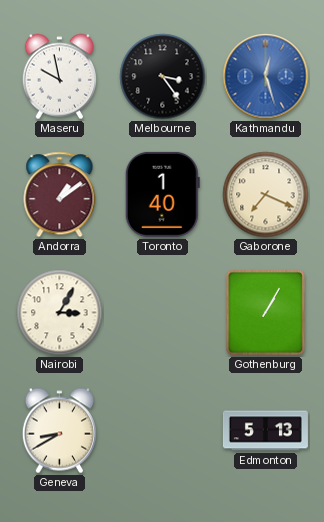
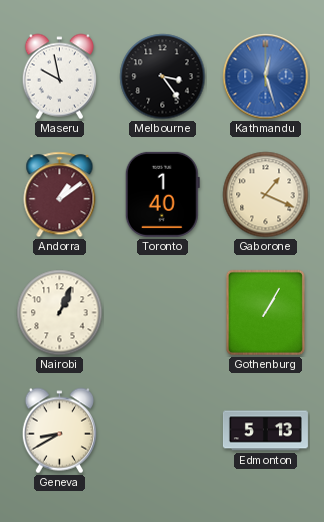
Gaborone: 7:19 -> 1:19 (266, 195)
Nairobi: 3:05 -> 1:04 (60, 313)
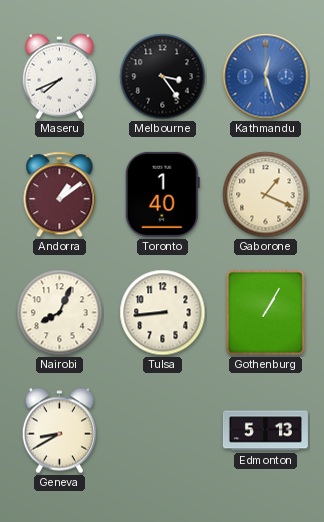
Maseru: 9:58 -> 7:41 (59, 77)
Nairobi: 1:04 -> 8:04 (60, 313)
Tulsa: none -> 8:44 (163, 313)
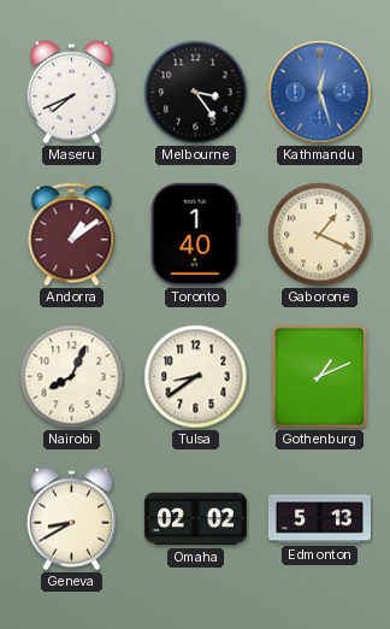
Tulsa: 8:44 -> 8:39 (196, 377)
Gothenburg: 1:05 -> 1:11 (319, 376)
Omaha: none -> 02:02 (195, 519)
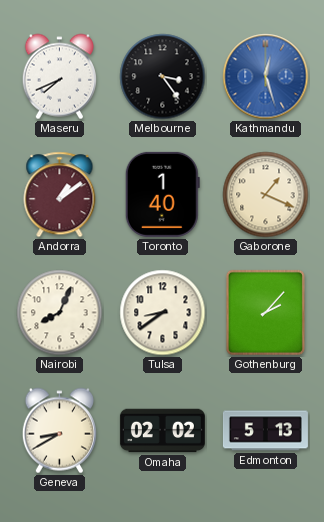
Gothenburg: 1:11 -> 2:07 (265, 312)
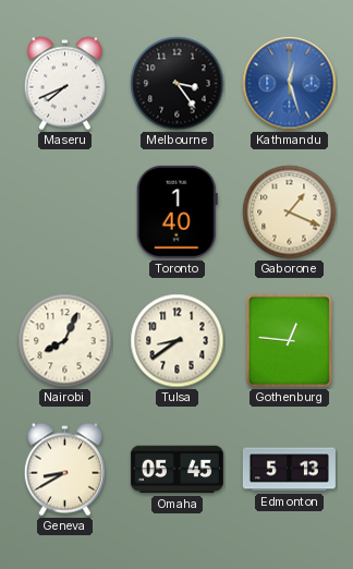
Andorra: 1:09 -> none (60, 195)
Gothenburg: 2:07 -> 12:46 (289, 340)
Omaha: 02:02 -> 05:45 (176, 470)
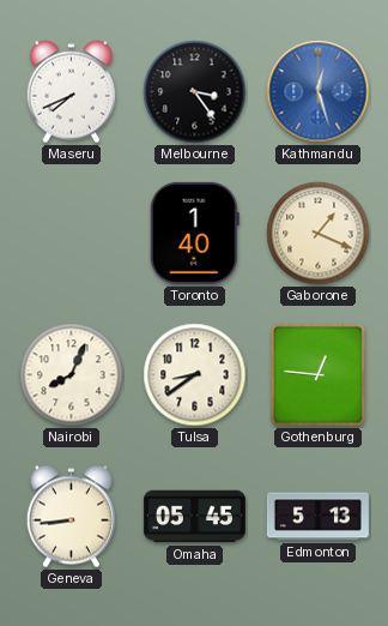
Geneva: 8:40 -> 8:44 (71, 517)
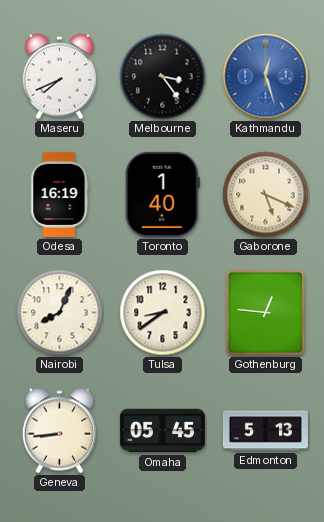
Odesa: none -> 16:19 (59, 194)
Gaborone: 1:19 -> 5:19 (266, 195)
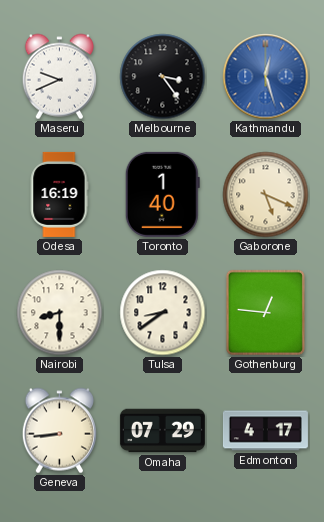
Maseru: 7:41 -> 9:41 (59, 77)
Nairobi: 8:04 -> 8:30 (60, 313)
Omaha: 05:45 -> 07:29 (162, 431)
Edmonton: 5:13 -> 4:17 (265, 431)
